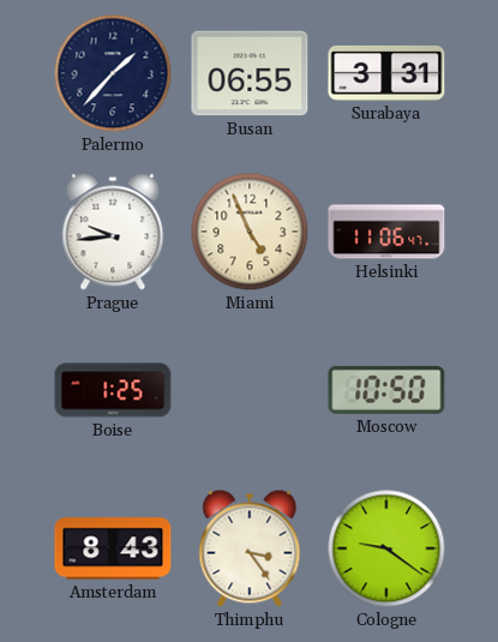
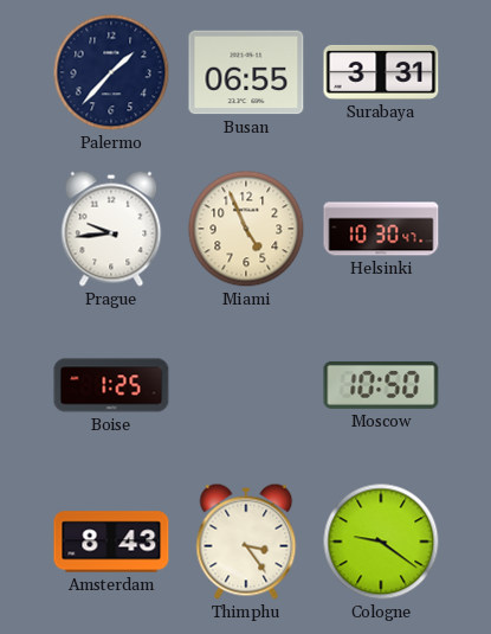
Helsinki: 11:06 -> 10:30 (381, 229)
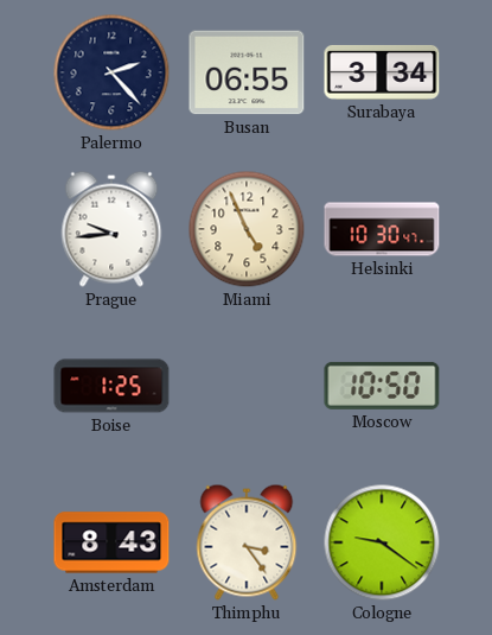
Palermo: 1:37 -> 2:23 (111, 72)
Surabaya: 3:31 -> 3:34 (382, 72)
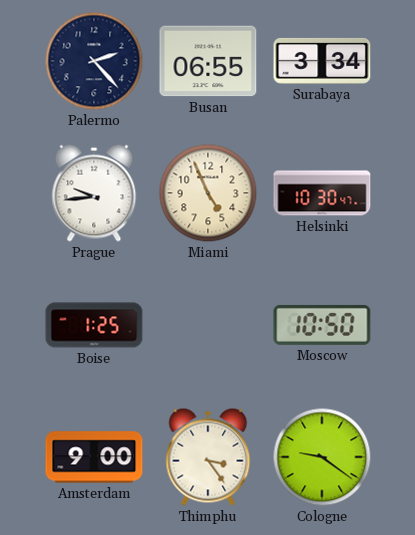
Amsterdam: 8:43 -> 9:00 (94, 457)
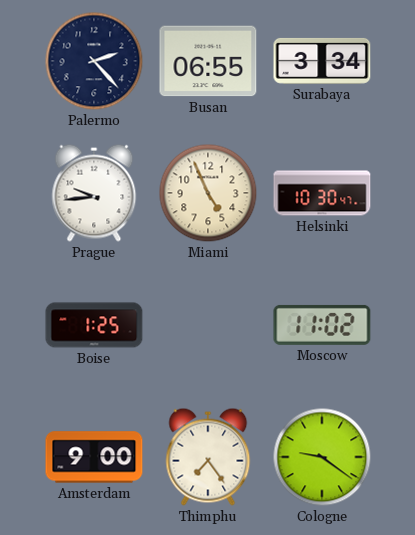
Moscow: 10:50 -> 11:02 (322, 325)
Thimphu: 3:24 -> 7:24 (208, 457)
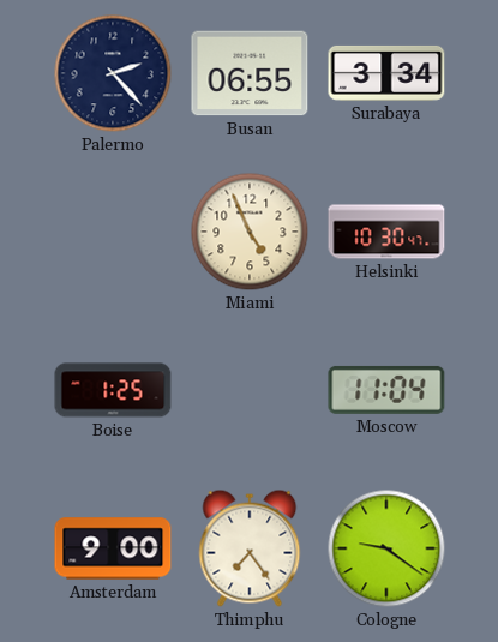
Prague: 9:44 -> none (94, 193)
Moscow: 11:02 -> 11:04 (386, 390)
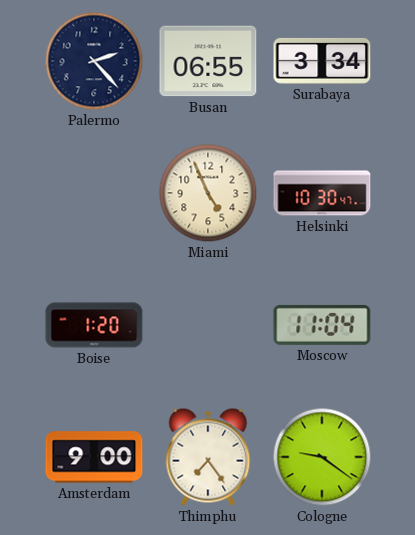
Boise: 1:25 -> 1:20 (94, 325)
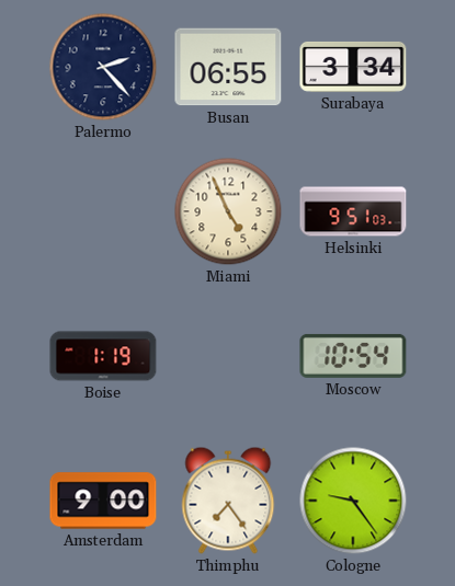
Helsinki: 10:30 -> 9:51 (353, 211)
Boise: 1:20 -> 1:19 (103, 356)
Moscow: 11:04 -> 10:54 (353, 356)
Cologne: 9:21 -> 9:24 (353, 501)
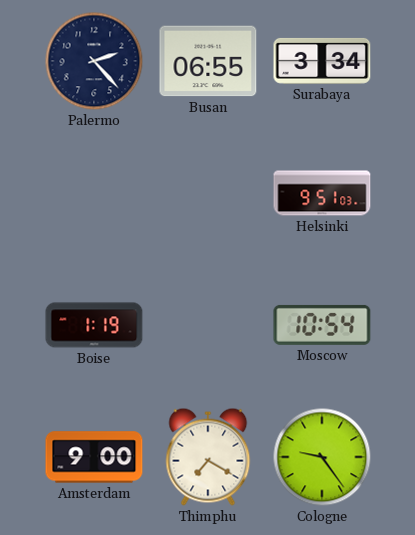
Miami: 4:56 -> none (228, 211)
Thimphu: 7:24 -> 7:20 (208, 457)
